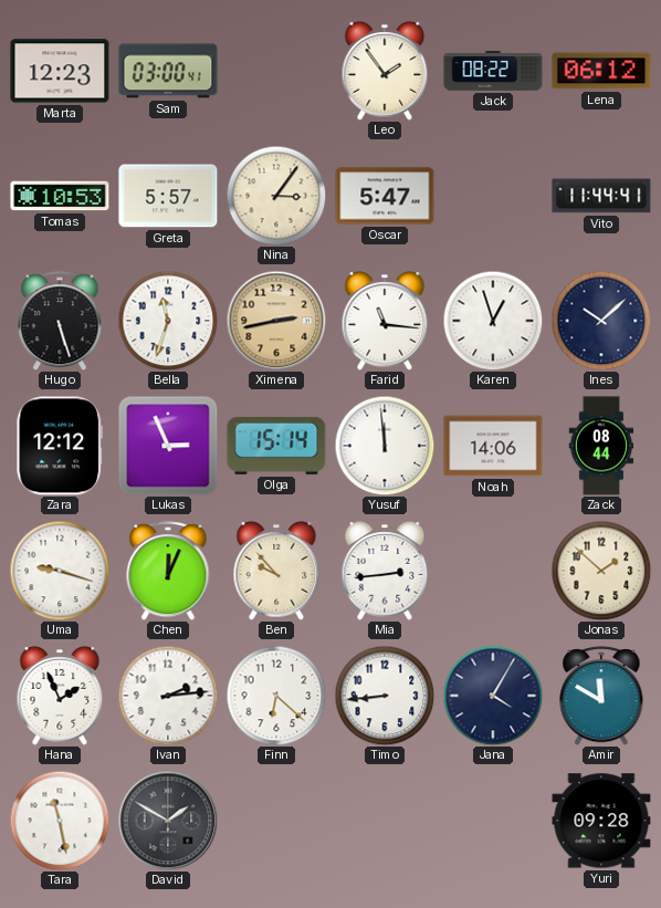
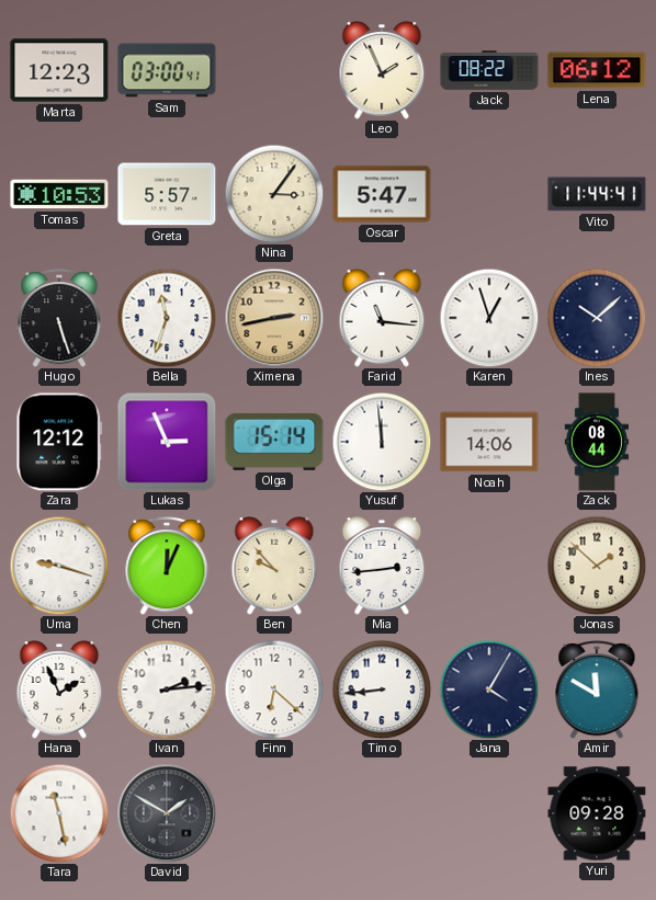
Leo: 1:54 -> 1:56 (382, 70)
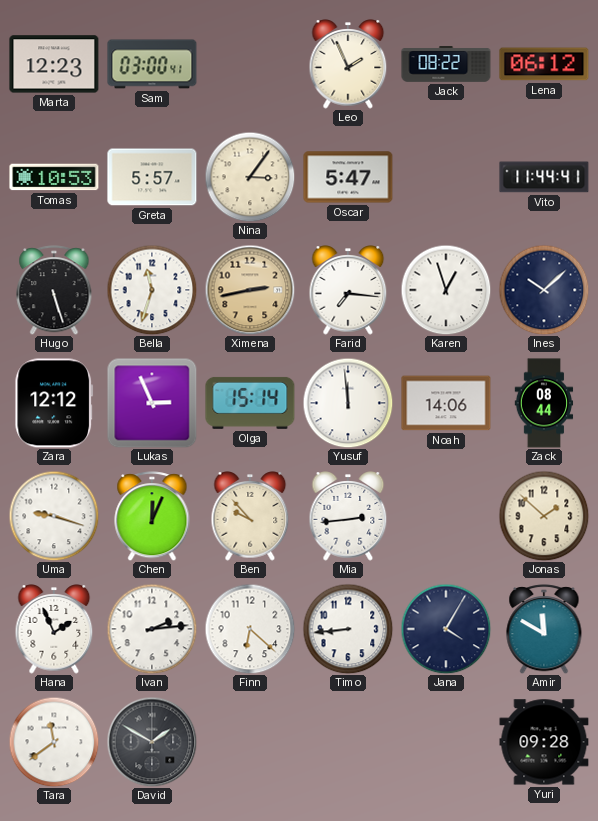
Farid: 11:16 -> 7:16 (348, 290)
Tara: 11:28 -> 11:39 (54, 742)
